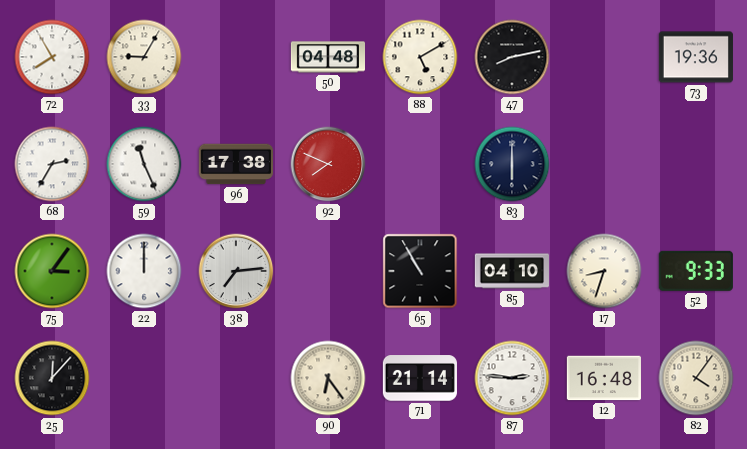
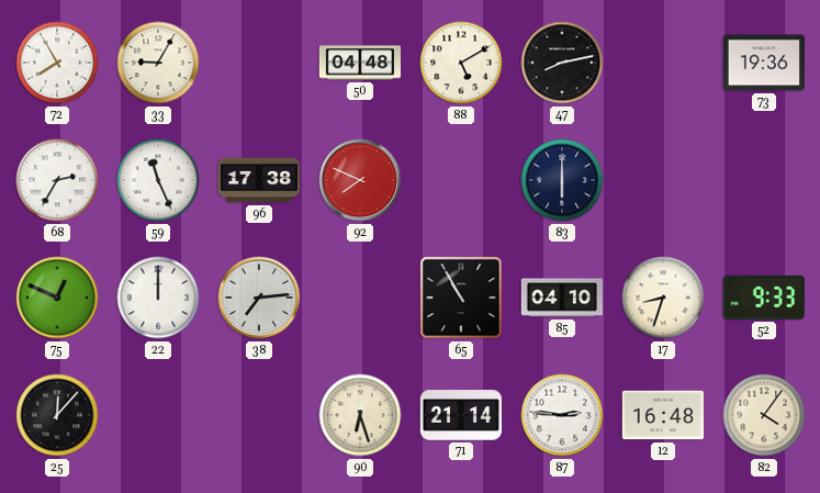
75: 3:06 -> 12:49 (57, 298)
90: 6:24 -> 6:27 (360, 415)
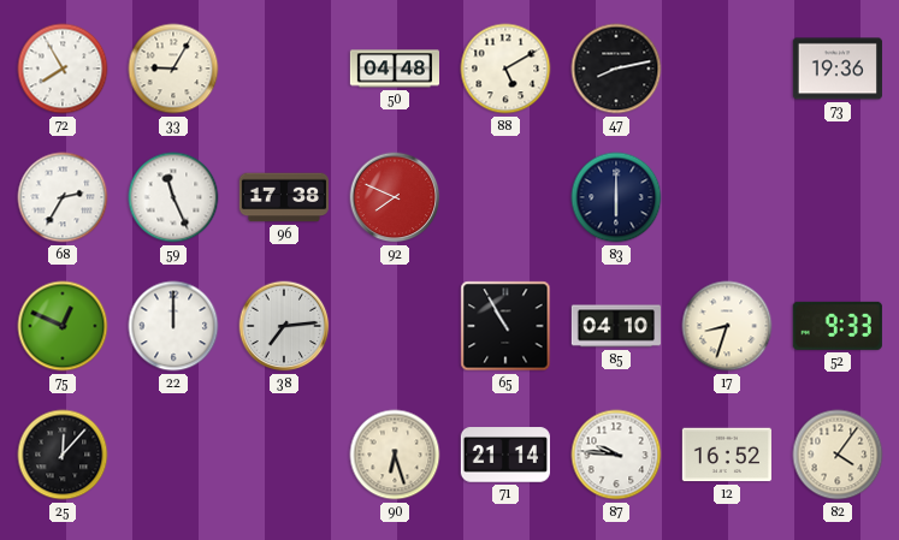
87: 2:46 -> 9:46 (616, 455)
12: 16:48 -> 16:52 (727, 455)
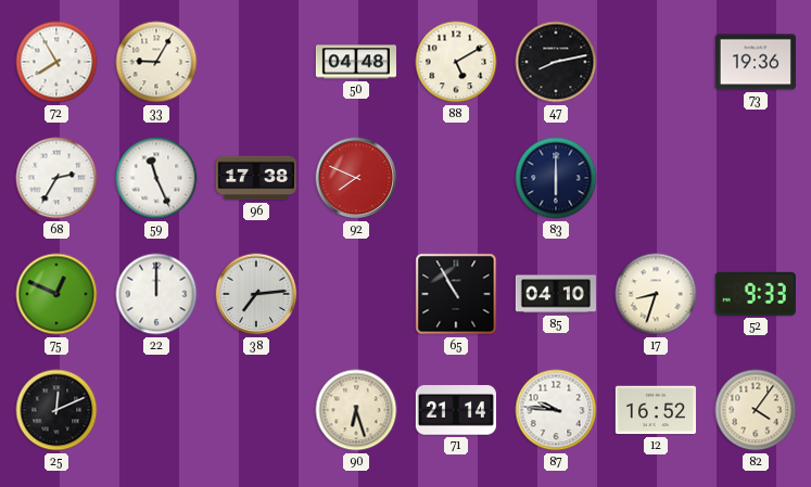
25: 12:07 -> 12:11 (56, 410)
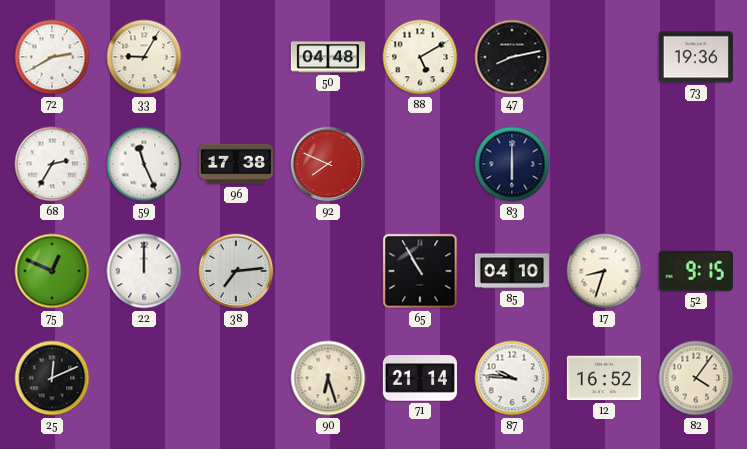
72: 7:55 -> 2:40 (52, 57)
52: 9:33 -> 9:15 (696, 271)
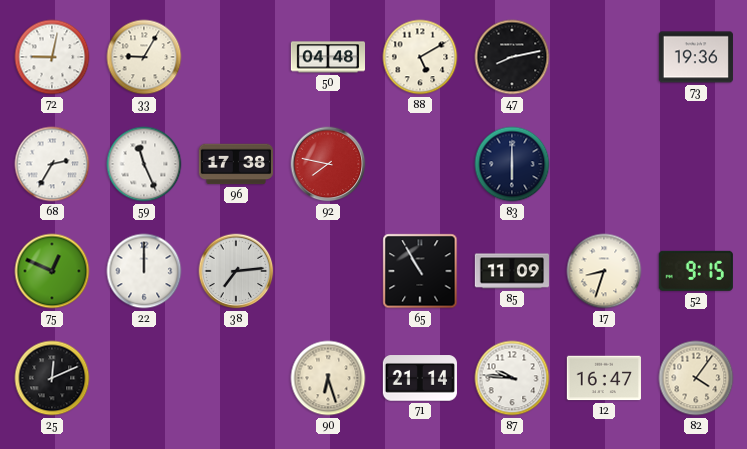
72: 2:40 -> 9:02 (52, 57)
92: 7:49 -> 7:47 (328, 164)
85: 04:10 -> 11:09 (512, 271)
12: 16:52 -> 16:47 (604, 378)
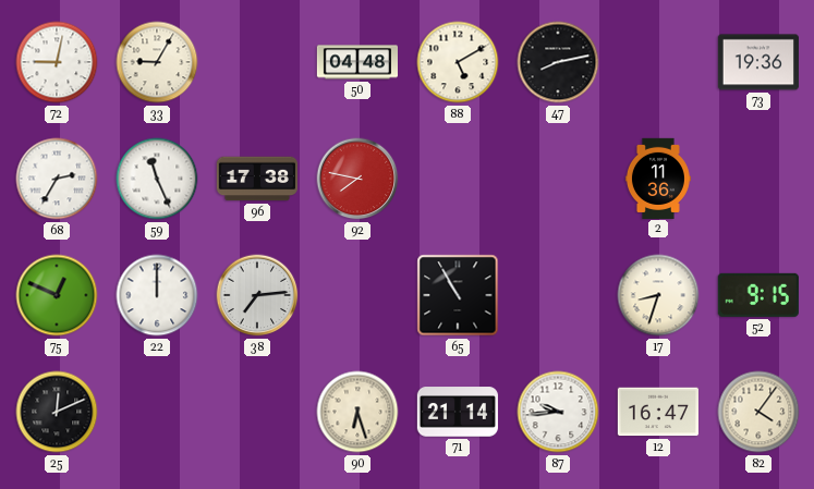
83: 6:00 -> none (512, 164)
2: none -> 11:36 (658, 178)
85: 11:09 -> none (512, 271)
87: 9:46 -> 9:44 (558, 412)
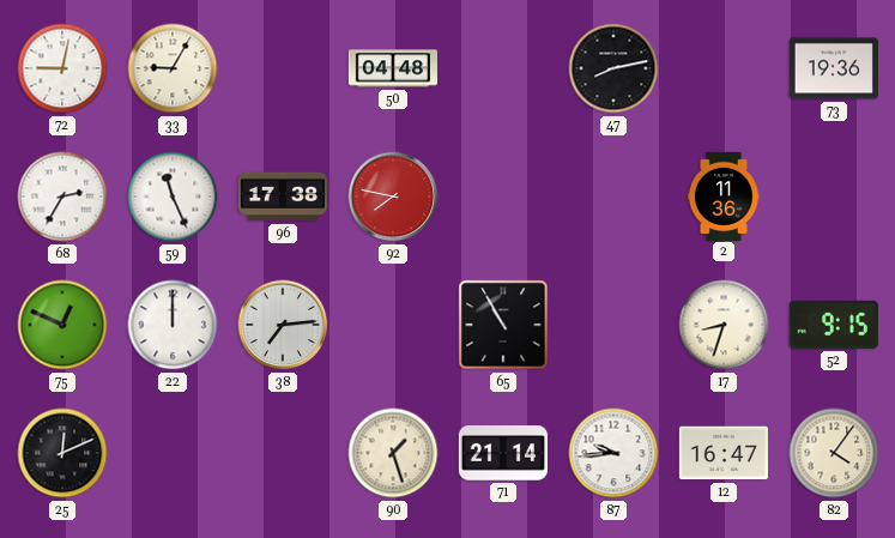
88: 5:10 -> none (458, 62)
90: 6:27 -> 1:27 (393, 453)
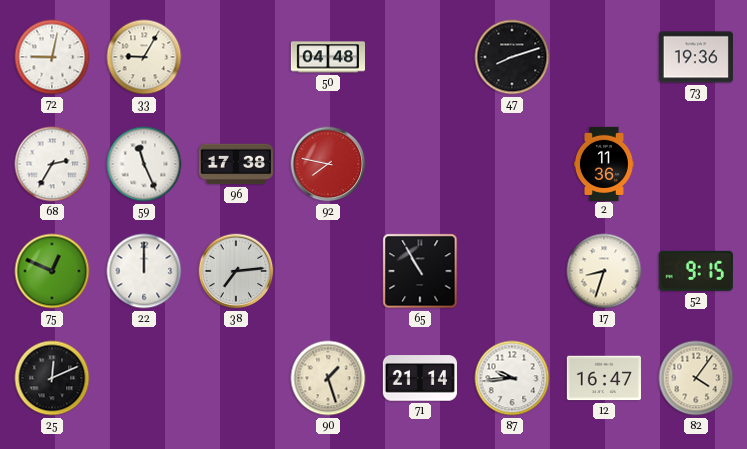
47: 8:13 -> 8:12 (512, 57)
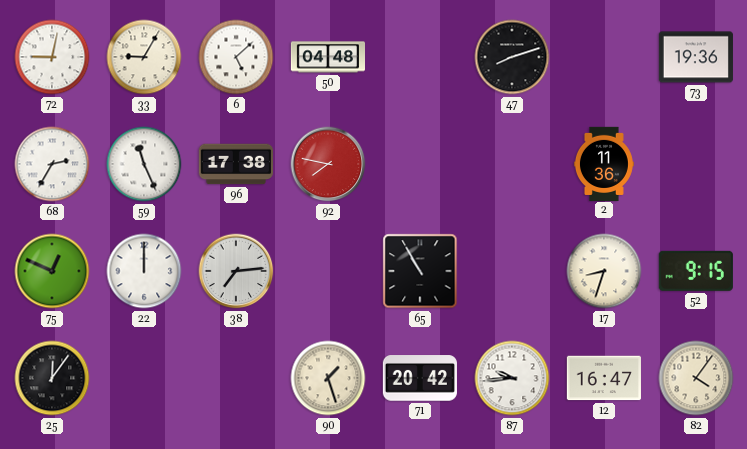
6: none -> 5:08 (236, 57)
25: 12:11 -> 12:06 (52, 378)
71: 21:14 -> 20:42 (420, 378)
